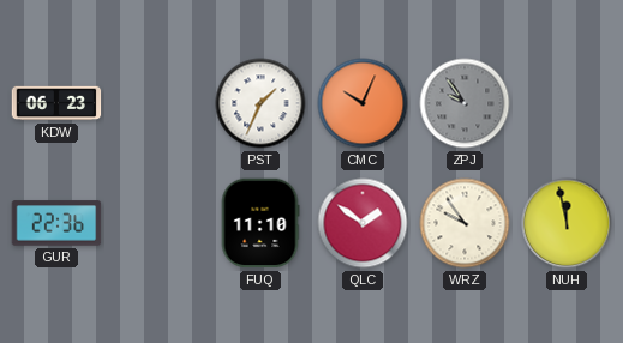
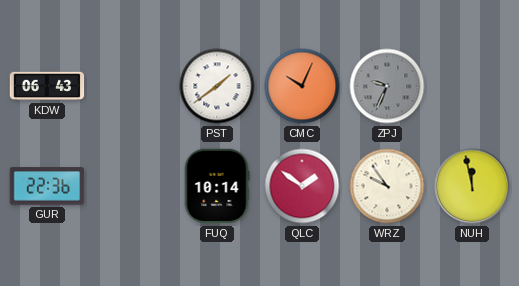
KDW: 06:23 -> 06:43 (47, 86)
PST: 1:34 -> 1:39 (217, 86)
ZPJ: 9:54 -> 9:34 (387, 86)
FUQ: 11:10 -> 10:14 (217, 186)
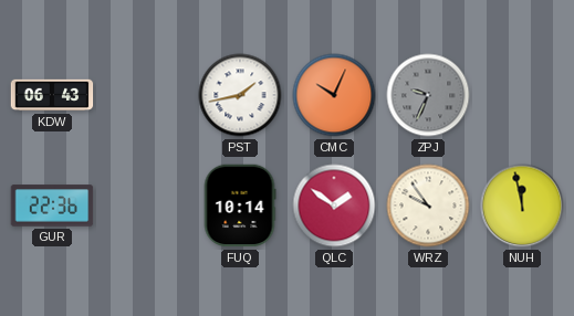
PST: 1:39 -> 1:43 (240, 95)
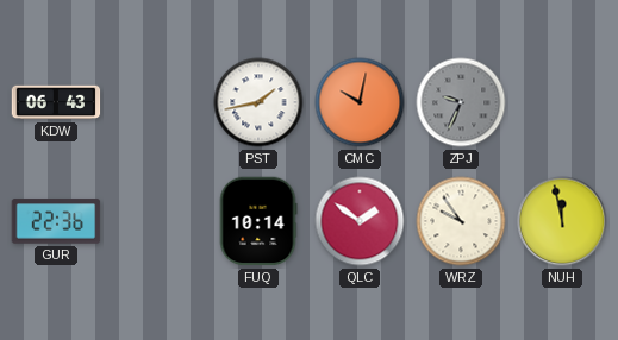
CMC: 10:04 -> 10:02 (360, 102)
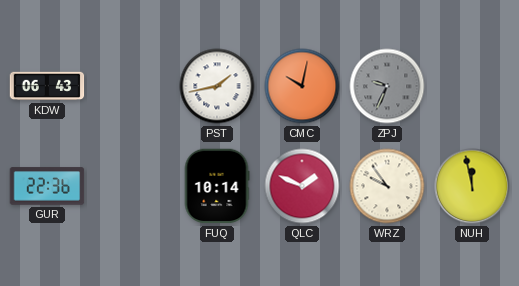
QLC: 1:51 -> 1:49 (302, 186)
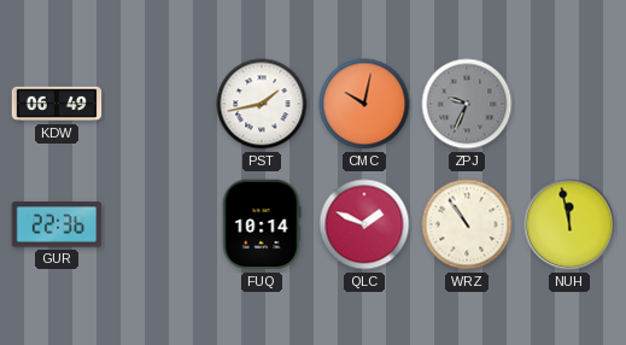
KDW: 06:43 -> 06:49 (57, 104)
WRZ: 9:54 -> 10:54 (467, 224)
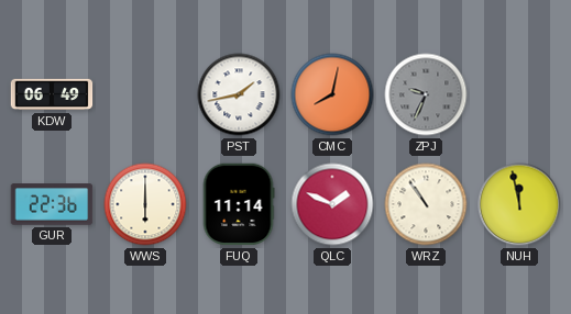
CMC: 10:02 -> 8:02 (332, 94)
WWS: none -> 6:00 (145, 204)
FUQ: 10:14 -> 11:14 (239, 204)
